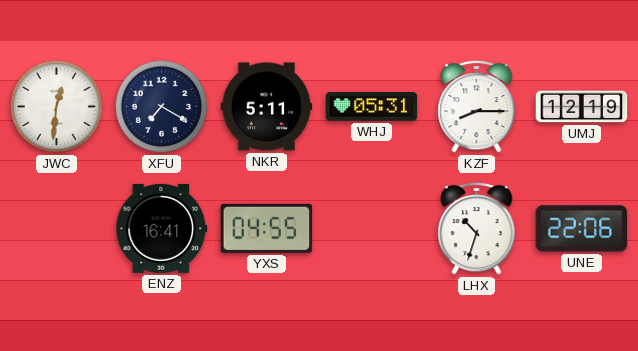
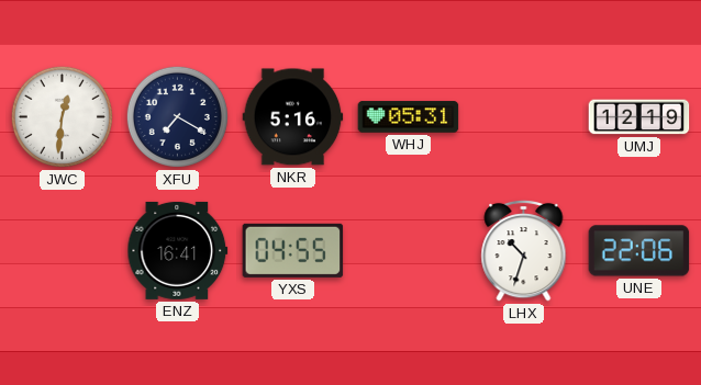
NKR: 5:11 -> 5:16 (293, 117)
KZF: 8:15 -> none (477, 106)
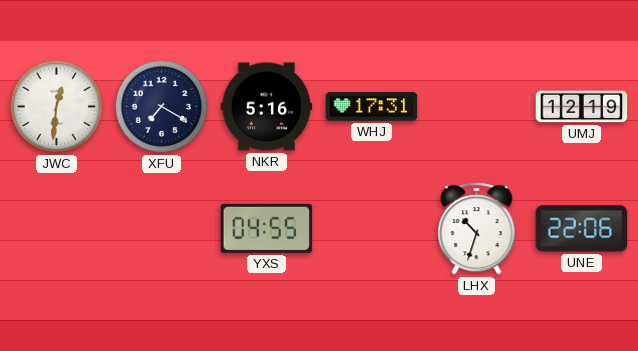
WHJ: 05:31 -> 17:31 (372, 107)
ENZ: 16:41 -> none (178, 250)
